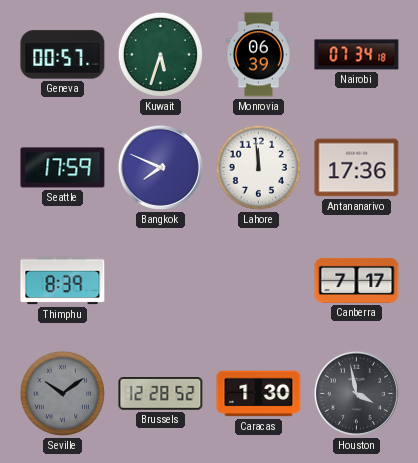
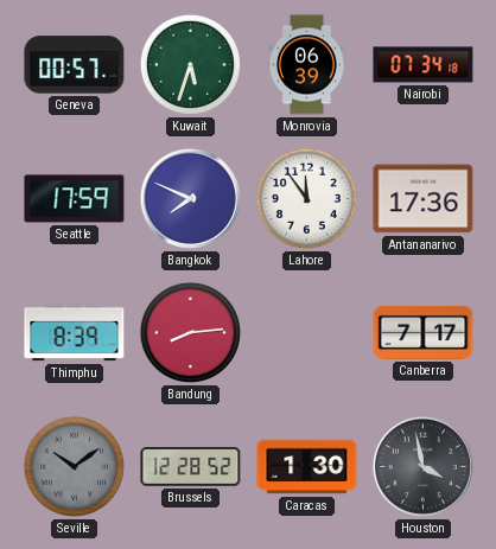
Lahore: 11:59 -> 11:54 (306, 198)
Bandung: none -> 8:14 (190, 332)
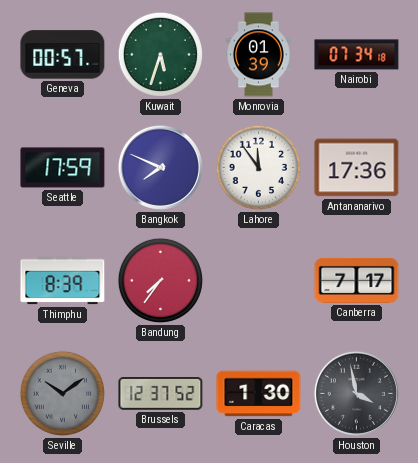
Monrovia: 06:39 -> 01:39 (259, 55)
Bandung: 8:14 -> 7:36 (160, 280)
Brussels: 12:28 -> 12:37 (161, 394)
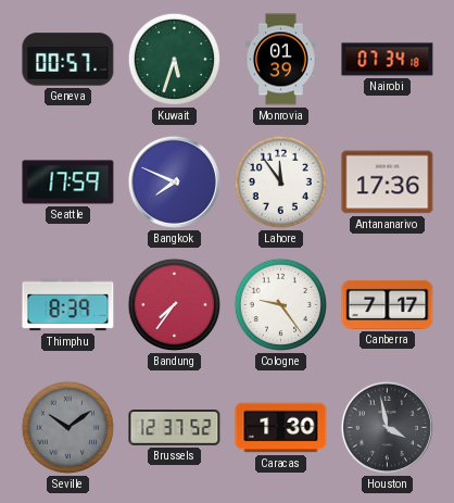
Cologne: none -> 9:24 (280, 304)
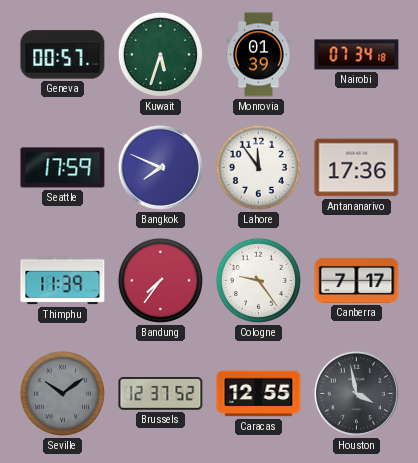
Thimphu: 8:39 -> 11:39 (63, 281)
Caracas: 1:30 -> 12:55 (259, 394)
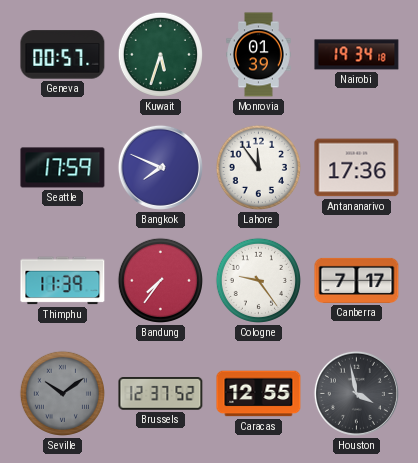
Nairobi: 07:34 -> 19:34 (357, 55)
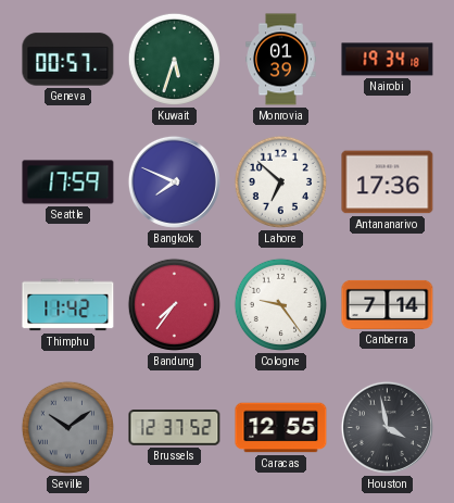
Lahore: 11:54 -> 6:52 (280, 181)
Thimphu: 11:39 -> 11:42 (68, 305)
Canberra: 7:17 -> 7:14 (388, 304)
